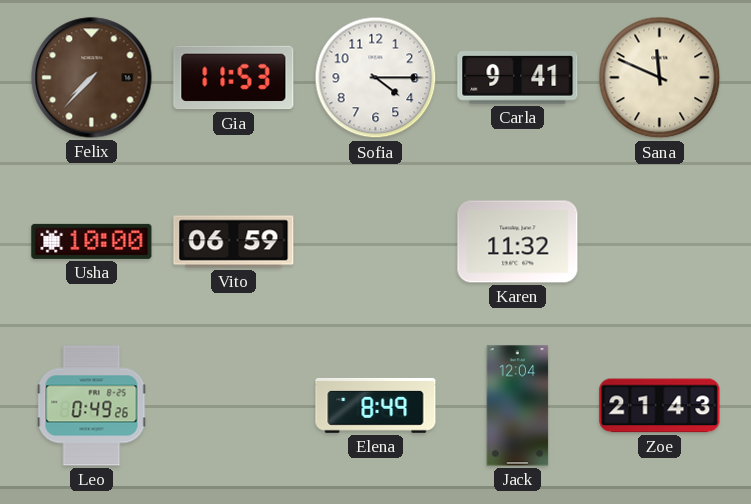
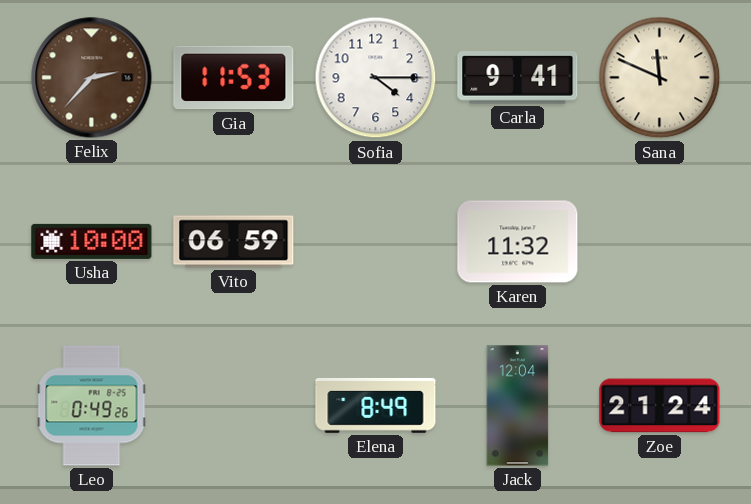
Felix: 7:37 -> 2:37 (92, 78)
Zoe: 21:43 -> 21:24 (660, 406)
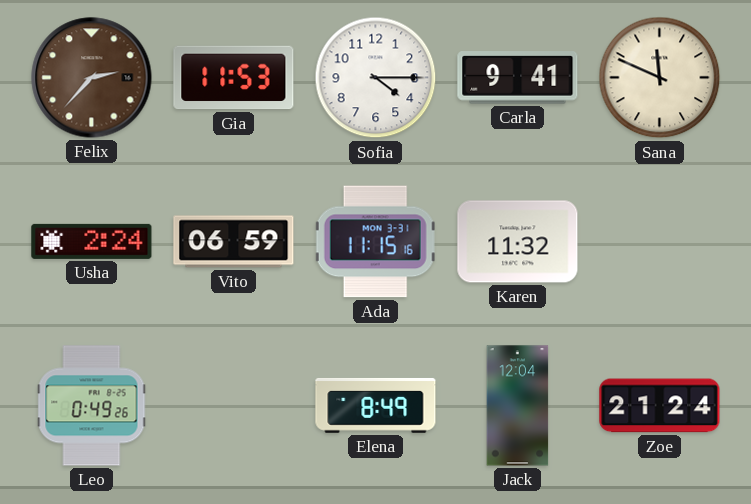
Usha: 10:00 -> 2:24 (92, 241)
Ada: none -> 11:15 (375, 242)
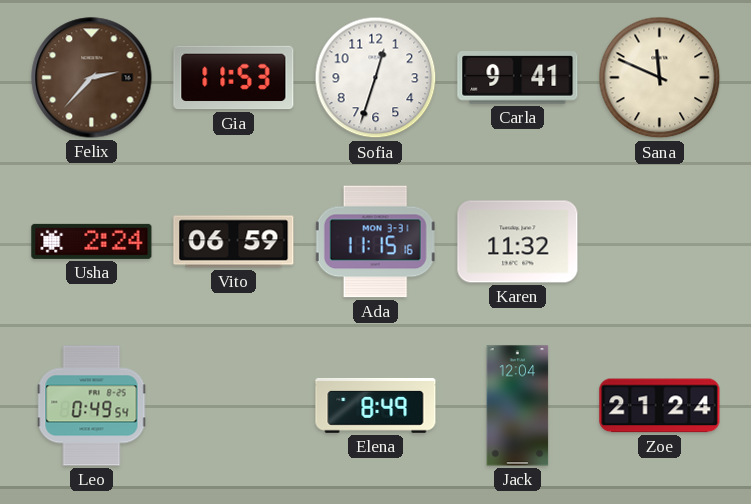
Sofia: 4:15 -> 12:33 (376, 78)
Leo: 0:49:26 -> 0:49:54 (92, 406)
